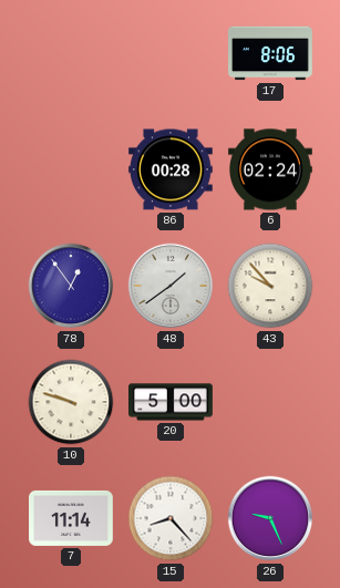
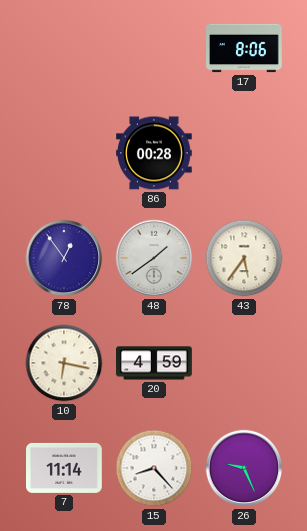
6: 02:24 -> none (271, 169)
43: 9:53 -> 5:36 (244, 258)
10: 9:48 -> 6:17 (64, 363)
20: 5:00 -> 4:59 (155, 363)
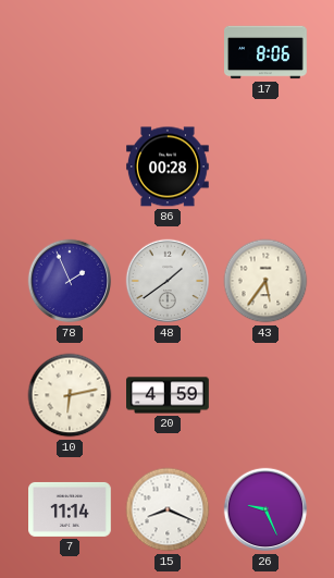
78: 12:54 -> 1:56 (70, 281)
10: 6:17 -> 6:13 (70, 395)
15: 8:23 -> 8:19 (168, 509)
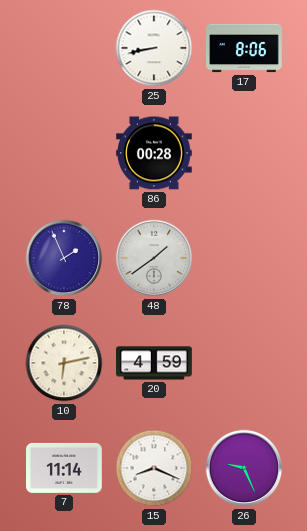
25: none -> 8:43 (154, 48)
43: 5:36 -> none (265, 281)
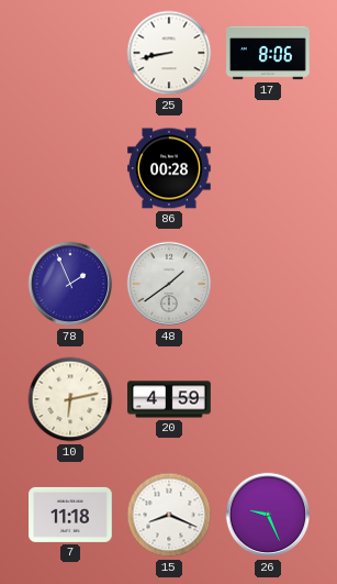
7: 11:14 -> 11:18 (71, 515)
